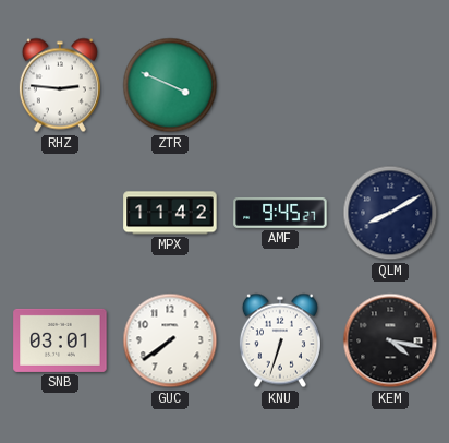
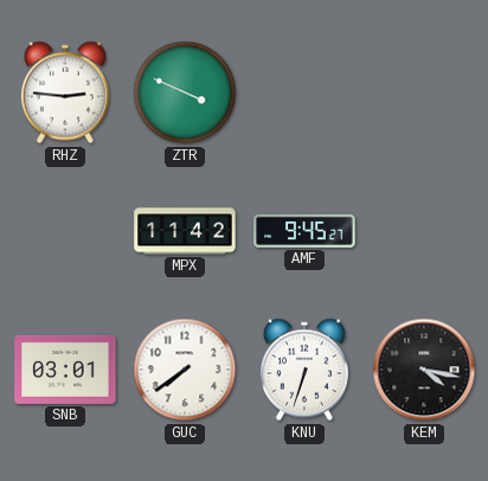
QLM: 8:10 -> none (390, 213)
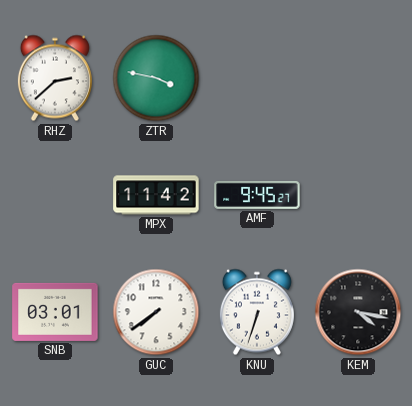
RHZ: 2:46 -> 2:38 (55, 78)
ZTR: 3:49 -> 3:47 (156, 78)
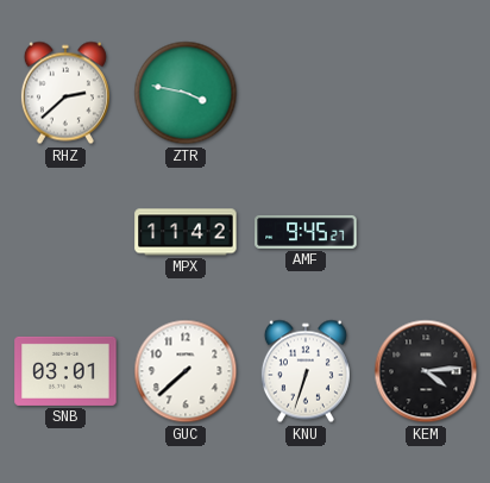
GUC: 7:39 -> 7:38 (186, 371)
KEM: 4:17 -> 4:14 (426, 371)
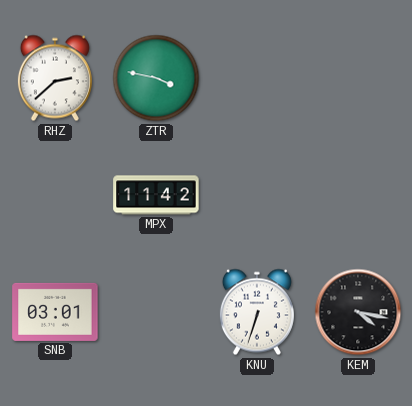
AMF: 9:45 -> none (306, 232)
GUC: 7:38 -> none (186, 371)
KEM: 4:14 -> 4:17 (358, 312)
